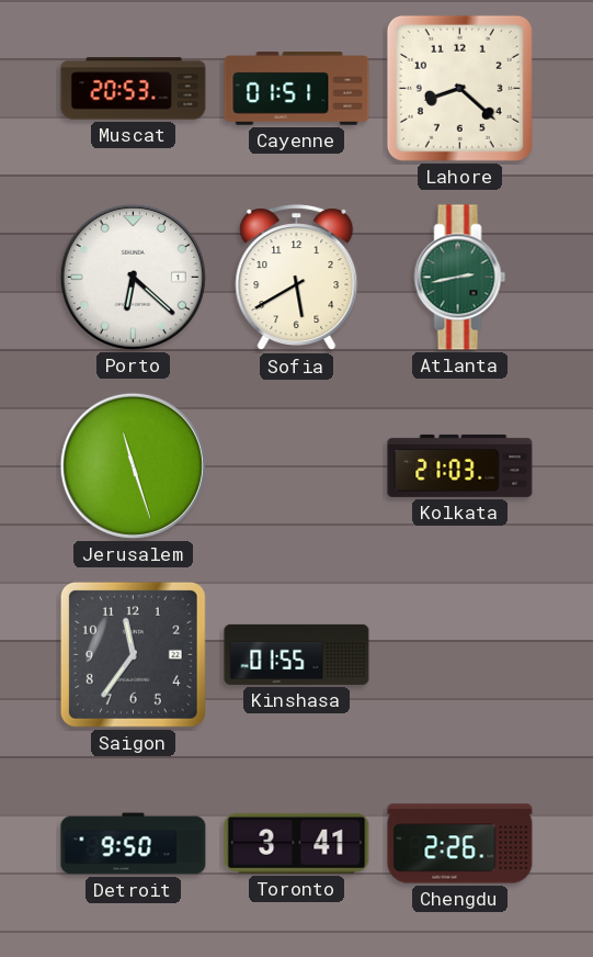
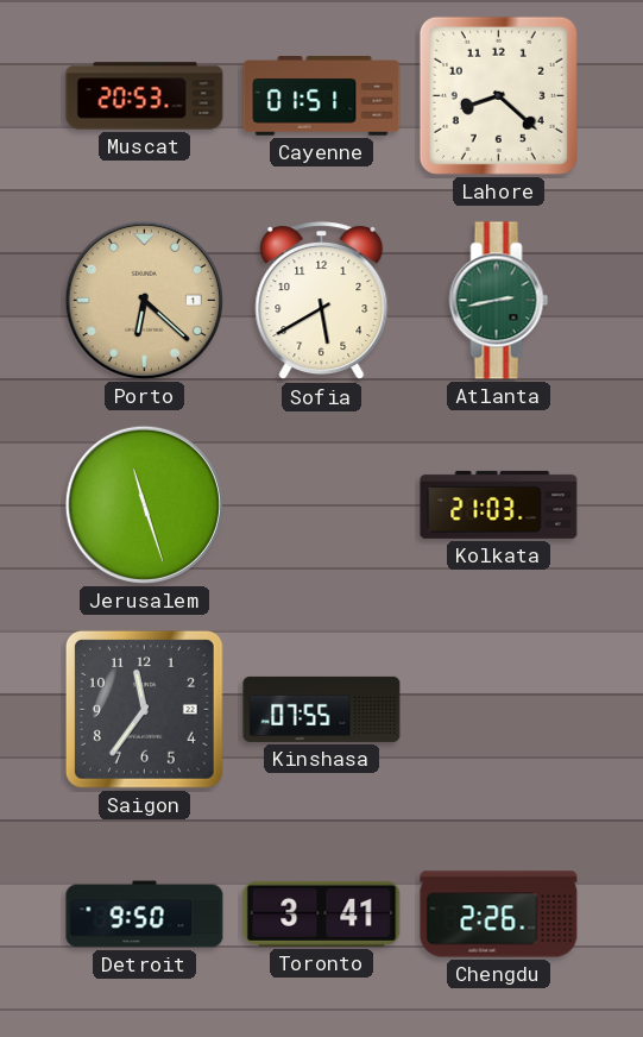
Porto dial: white -> champagne (144, 300)
Kinshasa: 01:55 -> 07:55 (322, 709)
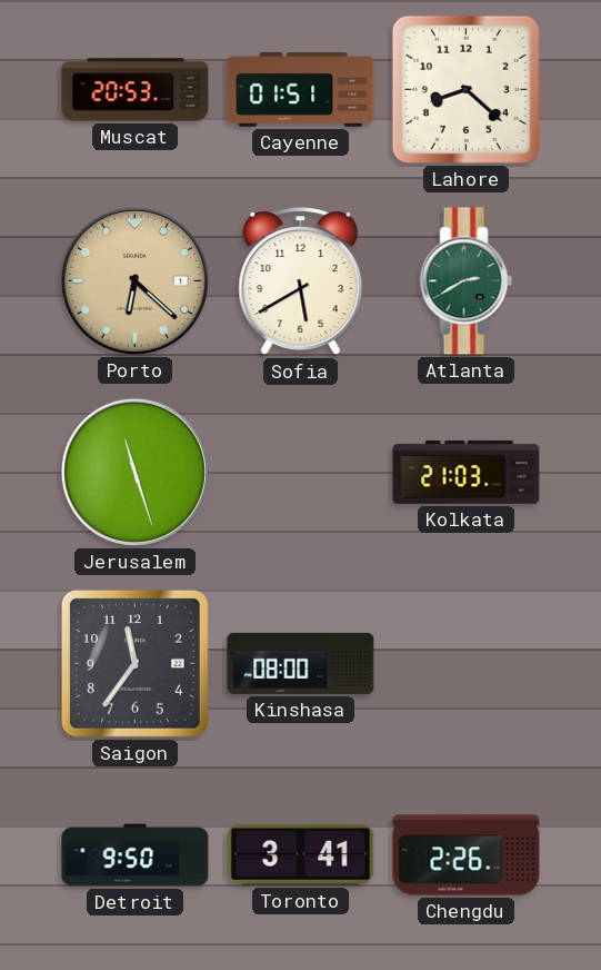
Atlanta: 2:43 -> 2:40 (467, 281)
Kinshasa: 07:55 -> 08:00 (301, 663)
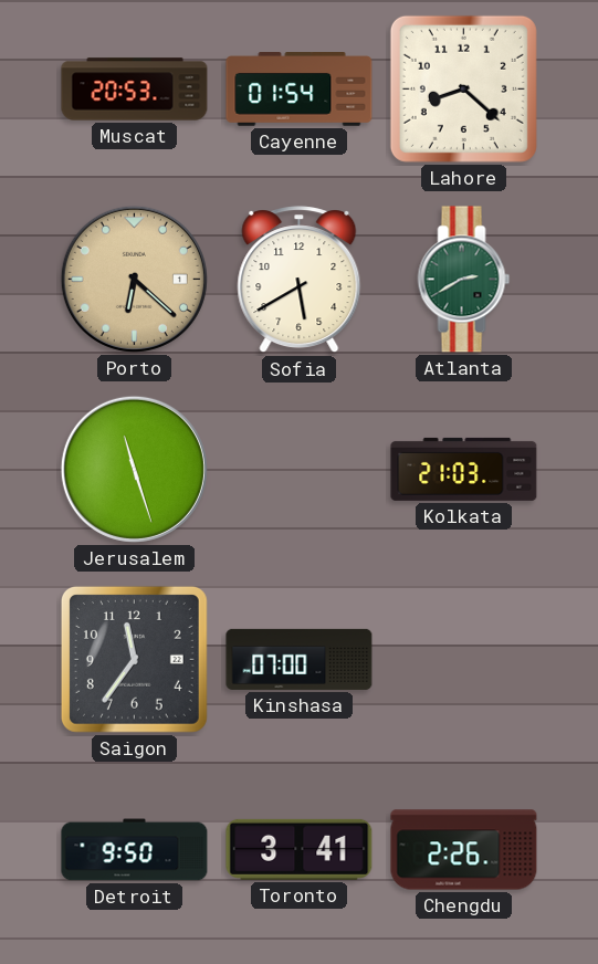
Cayenne: 01:51 -> 01:54 (300, 90)
Kinshasa: 08:00 -> 07:00 (300, 659)
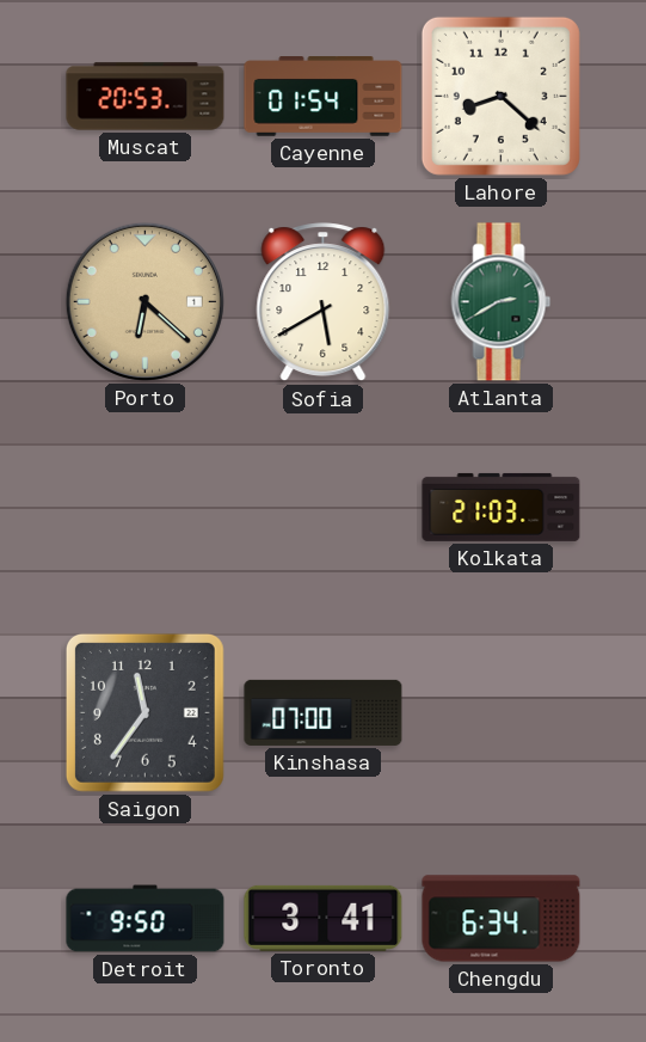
Jerusalem: 11:27 -> none (134, 469)
Chengdu: 2:26 -> 6:34 (502, 919)
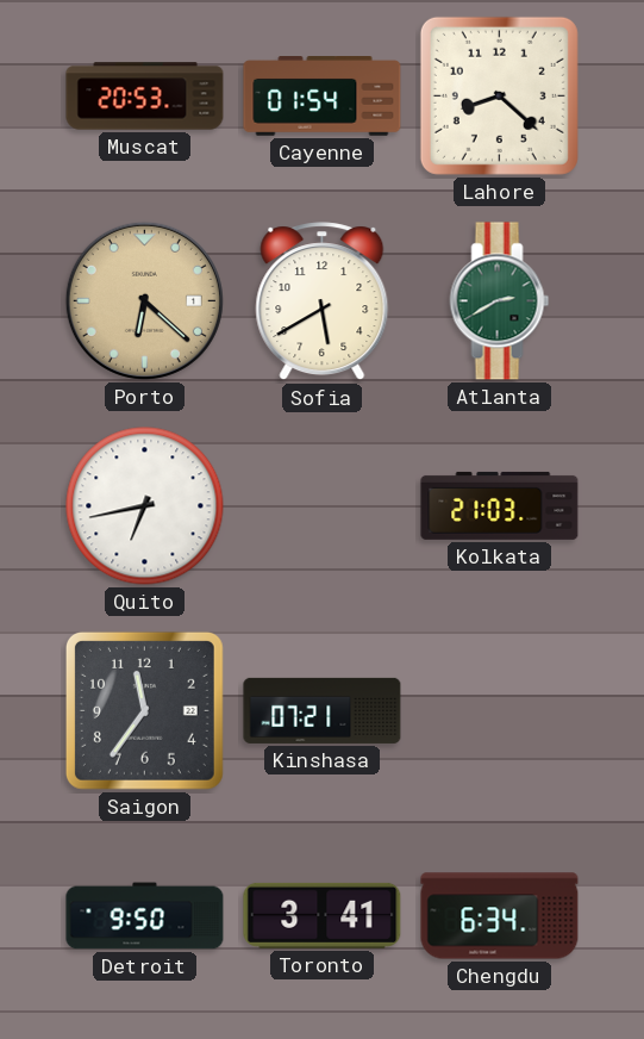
Quito: none -> 6:43 (145, 506)
Kinshasa: 07:00 -> 07:21 (323, 710)
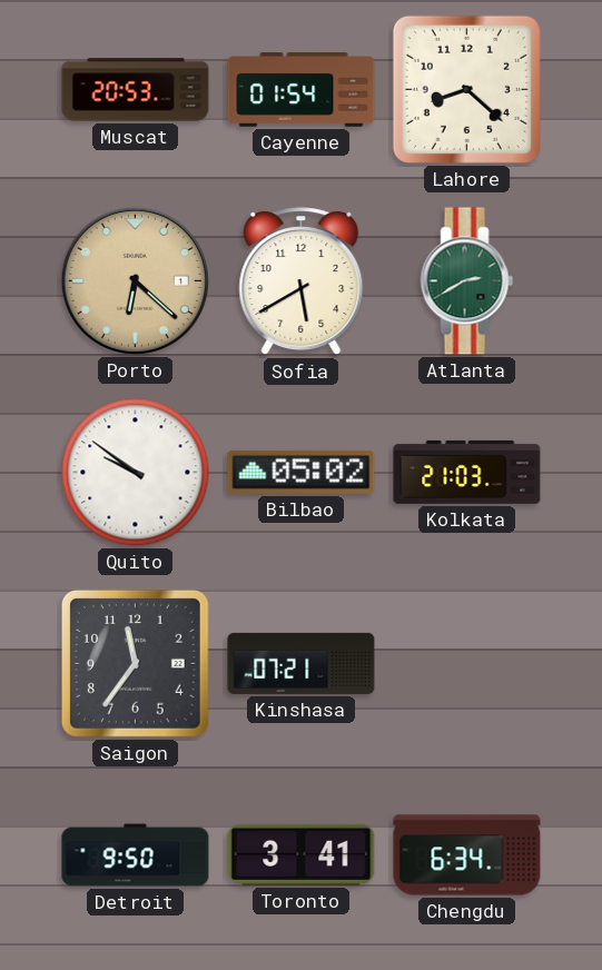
Quito: 6:43 -> 9:51 (136, 473)
Bilbao: none -> 05:02 (302, 472)
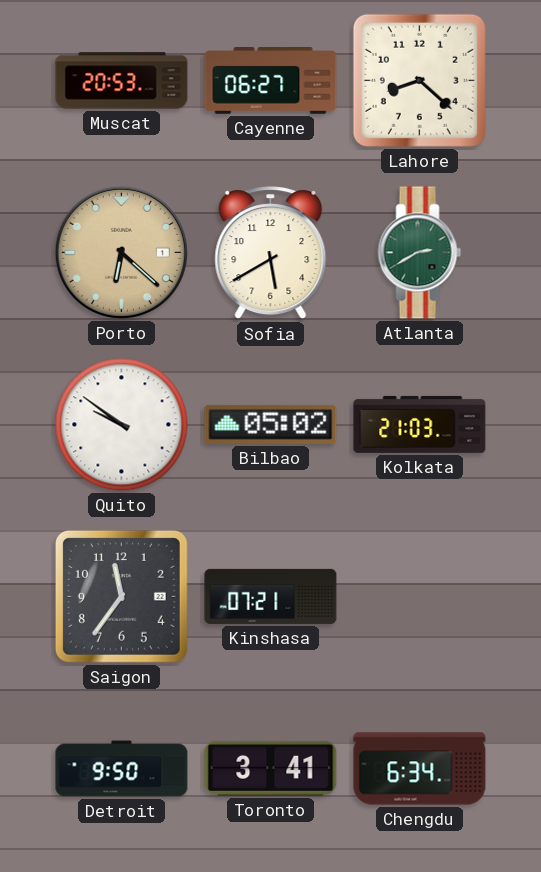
Cayenne: 01:54 -> 06:27 (271, 81)
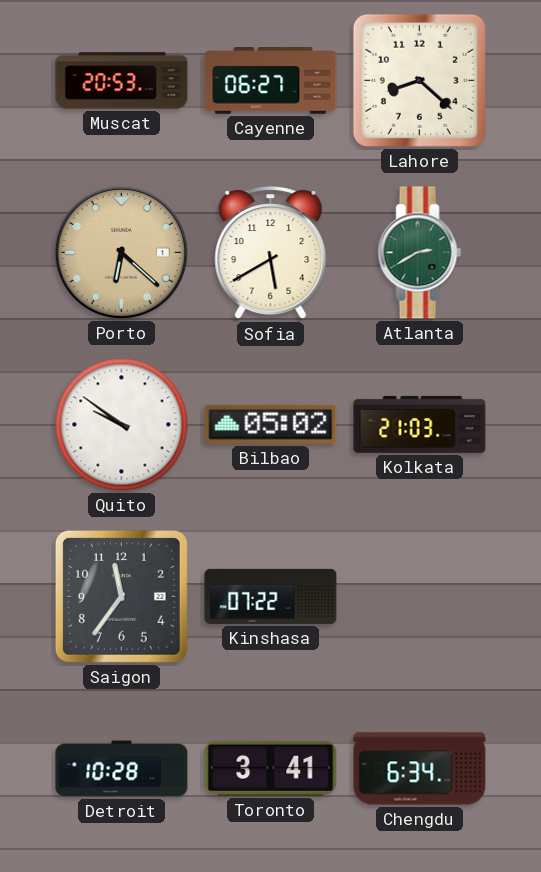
Kinshasa: 07:21 -> 07:22 (271, 596)
Detroit: 9:50 -> 10:28 (122, 769)
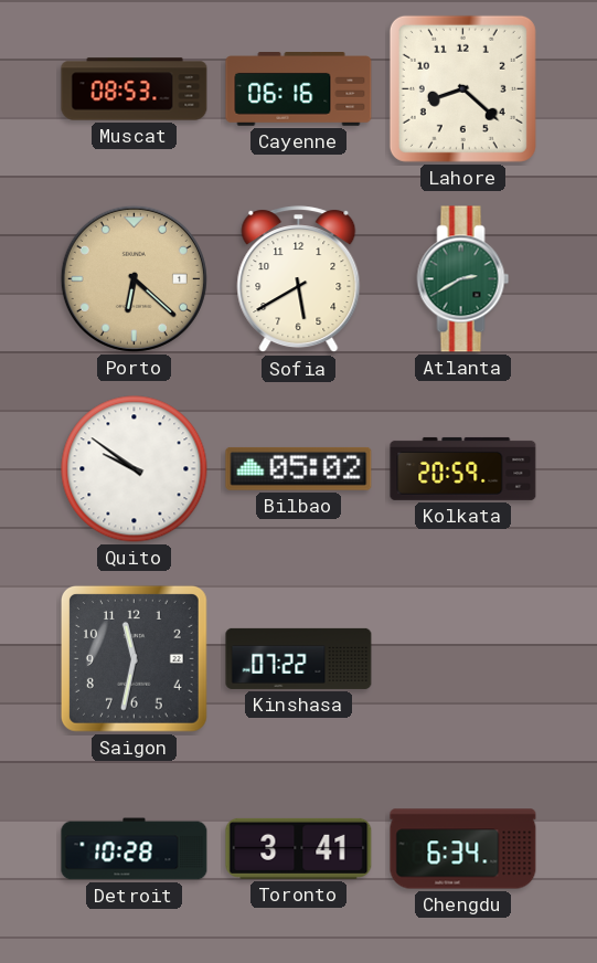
Muscat: 20:53 -> 08:53 (135, 89)
Cayenne: 06:27 -> 06:16 (299, 89)
Kolkata: 21:03 -> 20:59 (463, 468)
Saigon: 11:36 -> 11:32 (134, 658)
